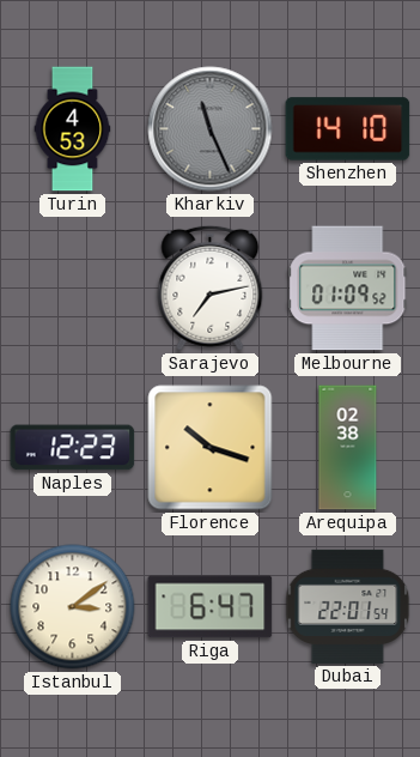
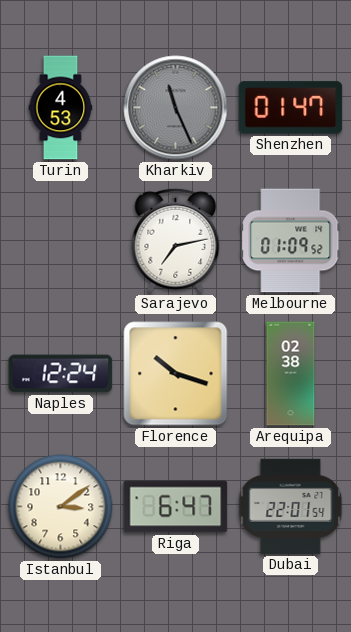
Shenzhen: 14:10 -> 01:47 (291, 108)
Naples: 12:23 -> 12:24 (61, 374)
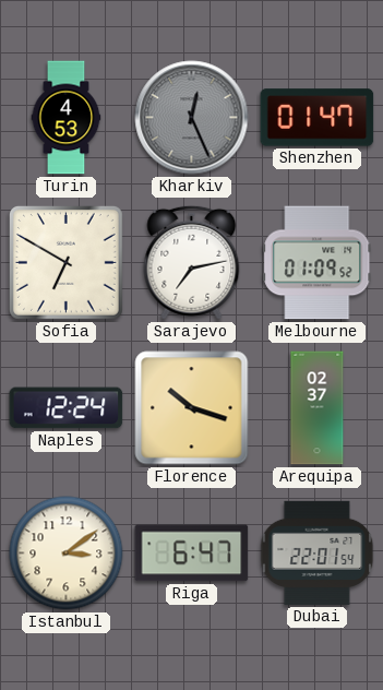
Kharkiv: 11:26 -> 12:26 (192, 118)
Sofia: none -> 6:50 (65, 262)
Arequipa: 02:38 -> 02:37 (318, 408)
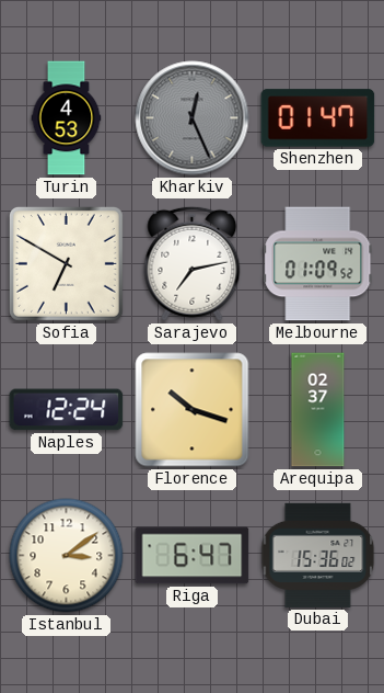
Dubai: 22:01 -> 15:36 (318, 555)
